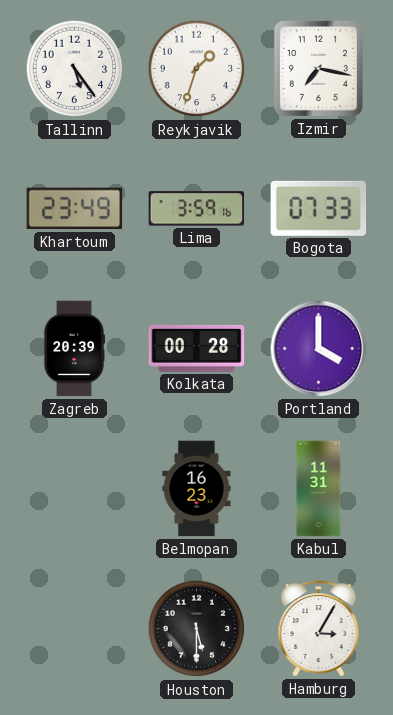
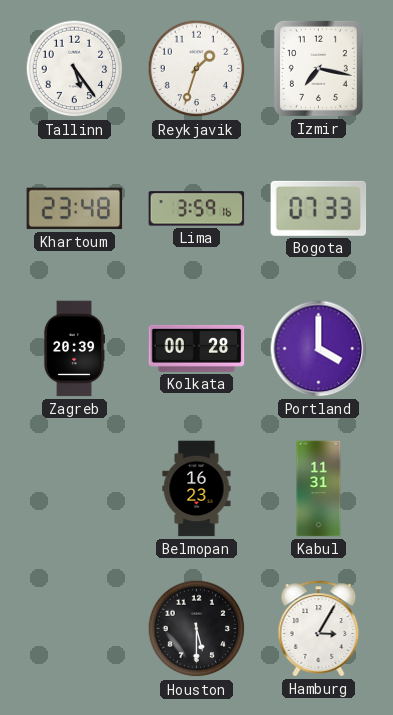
Khartoum: 23:49 -> 23:48 (75, 209)
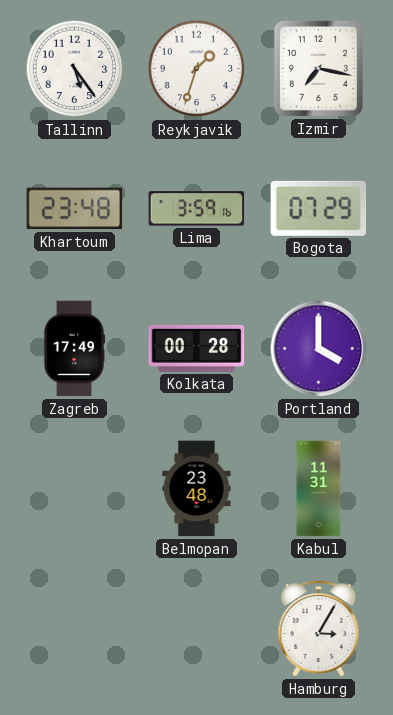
Bogota: 07:33 -> 07:29 (319, 208)
Zagreb: 20:39 -> 17:49 (73, 349)
Belmopan: 16:23 -> 23:48 (197, 489)
Houston: 5:30 -> none (197, 629)
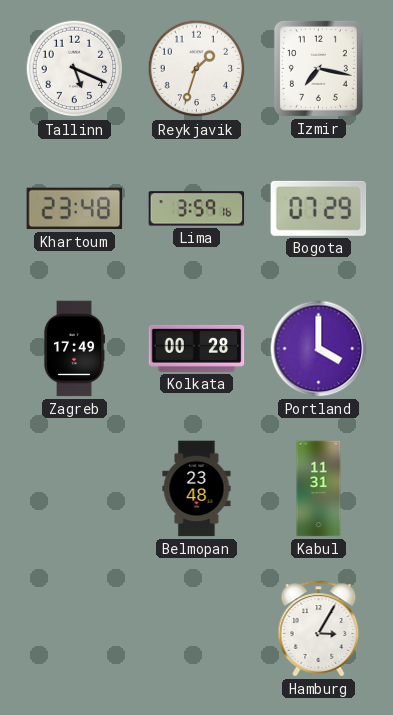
Tallinn: 5:24 -> 5:19 (75, 69)
